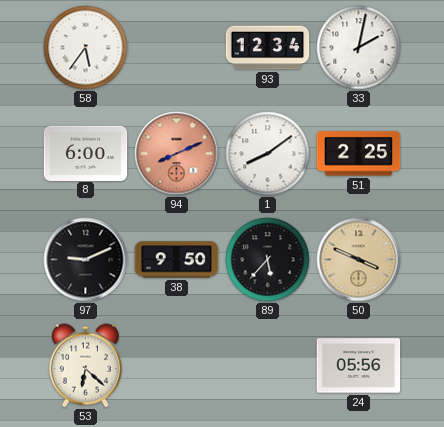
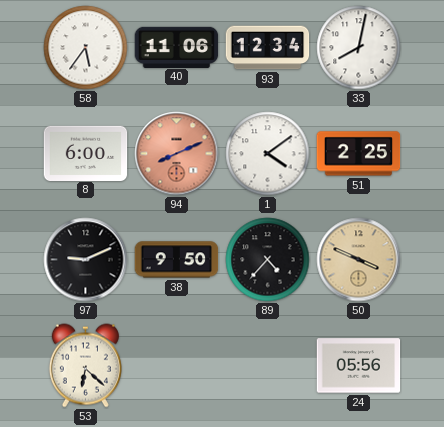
40: none -> 11:06 (177, 47)
33: 2:02 -> 8:02 (359, 48)
1: 8:09 -> 4:09 (268, 154)
89: 5:37 -> 4:37 (268, 260)
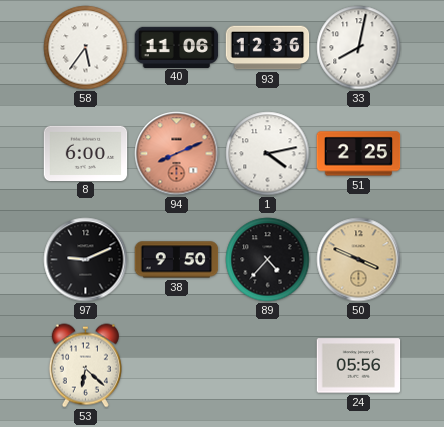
93: 12:34 -> 12:36 (268, 48)
1: 4:09 -> 4:13 (268, 154)
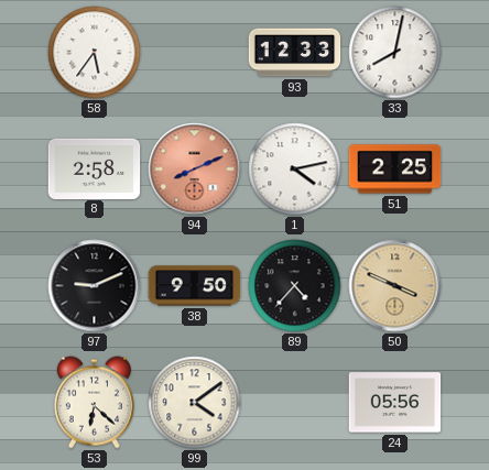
40: 11:06 -> none (177, 47)
93: 12:36 -> 12:33 (295, 53)
8: 6:00 -> 2:58 (95, 168)
99: none -> 4:09 (195, 403)
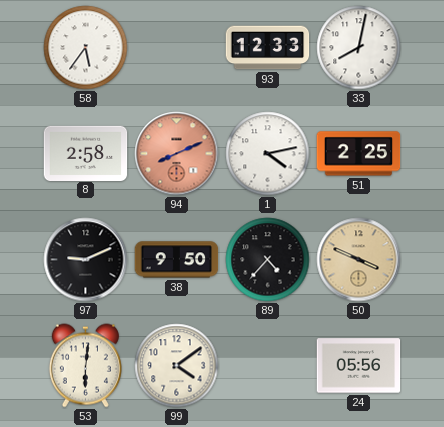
53: 6:22 -> 6:01 (85, 366)
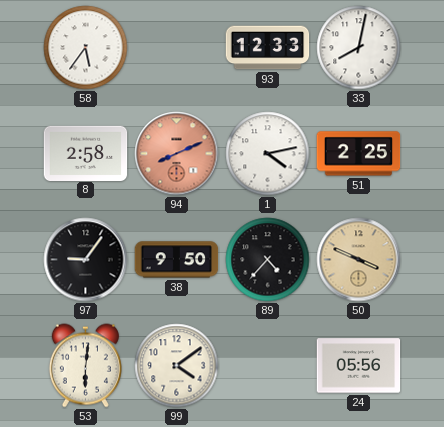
97: 9:11 -> 9:06 (86, 260)
